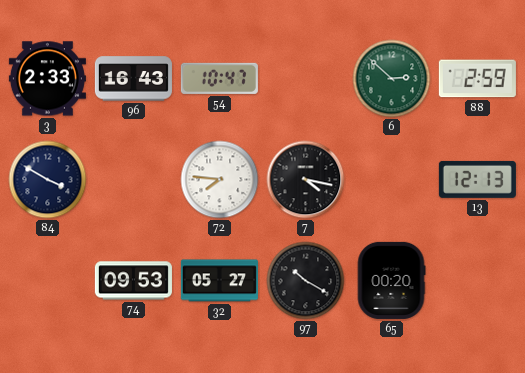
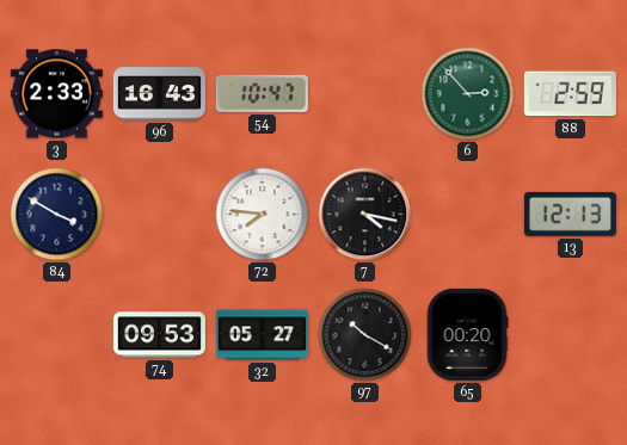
6: 2:52 -> 2:53 (468, 94)
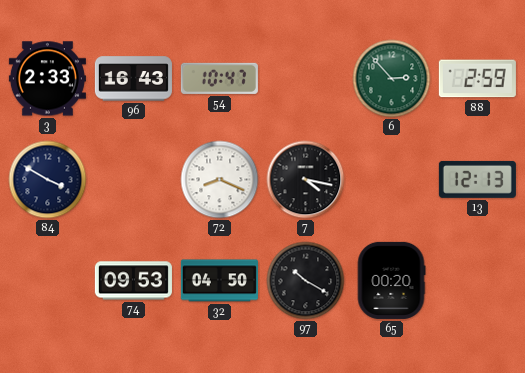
72: 7:46 -> 8:19 (220, 180)
32: 05:27 -> 04:50 (219, 281)
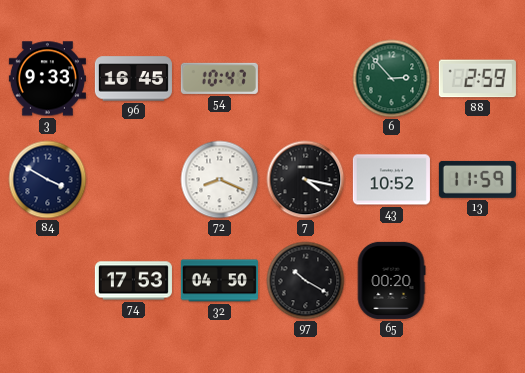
3: 2:33 -> 9:33 (47, 79)
96: 16:43 -> 16:45 (133, 79)
43: none -> 10:52 (391, 180)
13: 12:13 -> 11:59 (477, 179)
74: 09:53 -> 17:53 (133, 281)
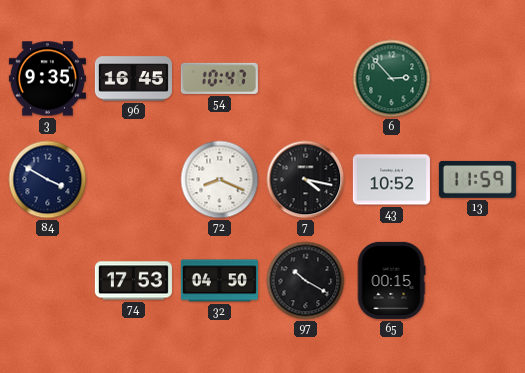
3: 9:33 -> 9:35 (47, 79)
88: 2:59 -> none (477, 79)
65: 00:20 -> 00:15 (391, 280)
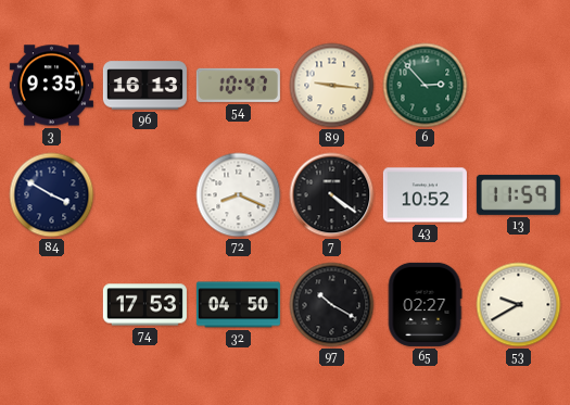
96: 16:45 -> 16:13 (144, 86)
89: none -> 9:16 (332, 86)
7: 4:17 -> 4:21 (332, 195)
65: 00:15 -> 02:27 (425, 304)
53: none -> 9:40 (519, 305)
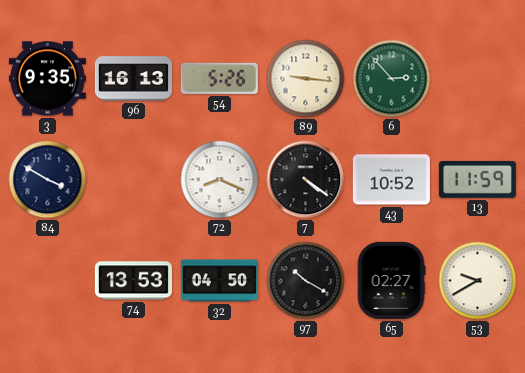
54: 10:47 -> 5:26 (219, 78)
74: 17:53 -> 13:53 (133, 281)
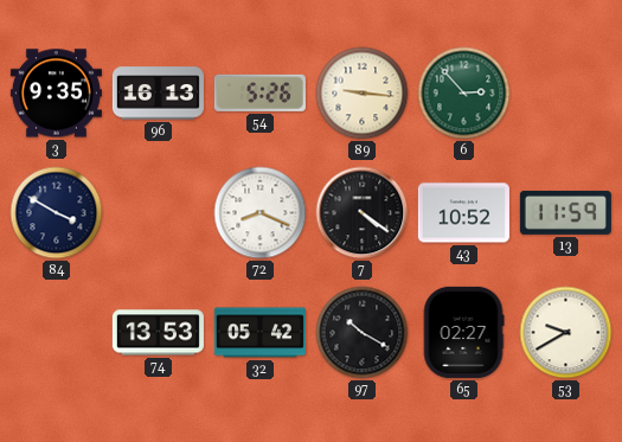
32: 04:50 -> 05:42 (259, 333)
